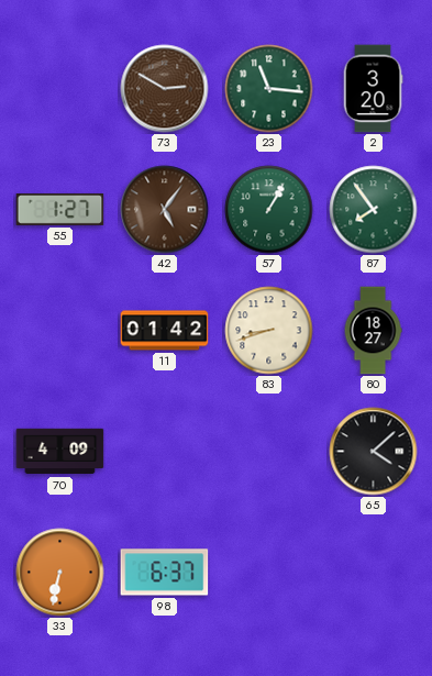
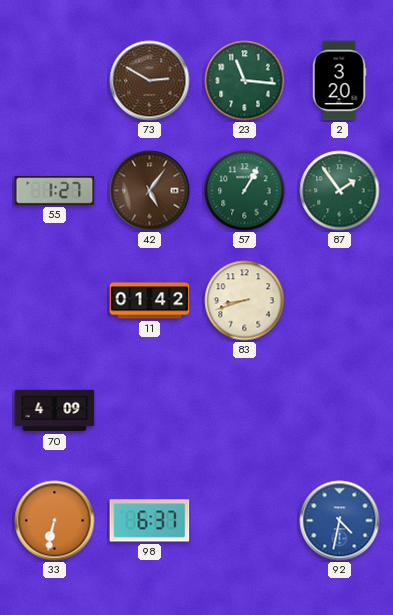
87: 7:54 -> 1:54 (340, 191)
80: 18:27 -> none (373, 331)
65: 4:08 -> none (374, 452)
92: none -> 4:32 (340, 521)
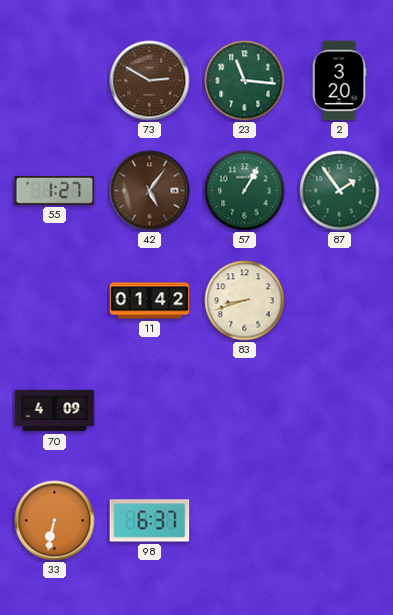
92: 4:32 -> none (340, 521)
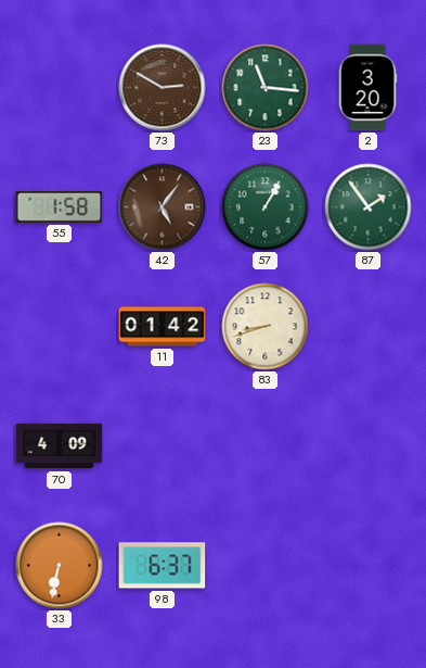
55: 1:27 -> 1:58 (60, 206)
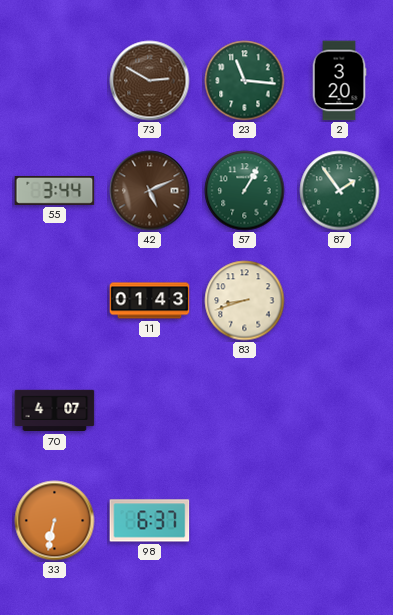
55: 1:58 -> 3:44 (55, 190)
42: 5:06 -> 5:11 (150, 191)
11: 01:42 -> 01:43 (150, 301)
70: 4:09 -> 4:07 (55, 411)
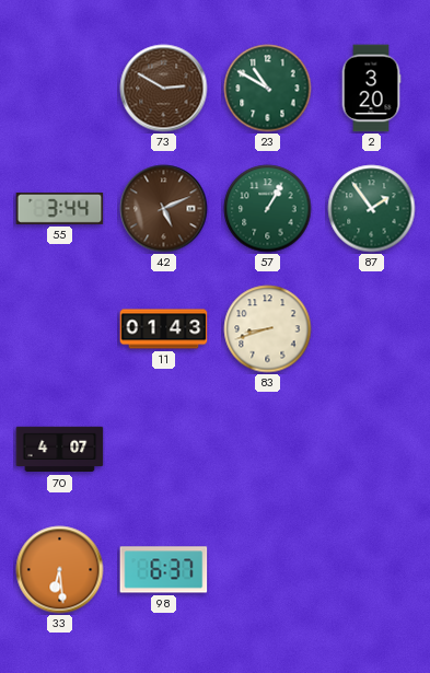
23: 11:16 -> 10:50 (268, 89)
33: 6:32 -> 6:29 (60, 570)
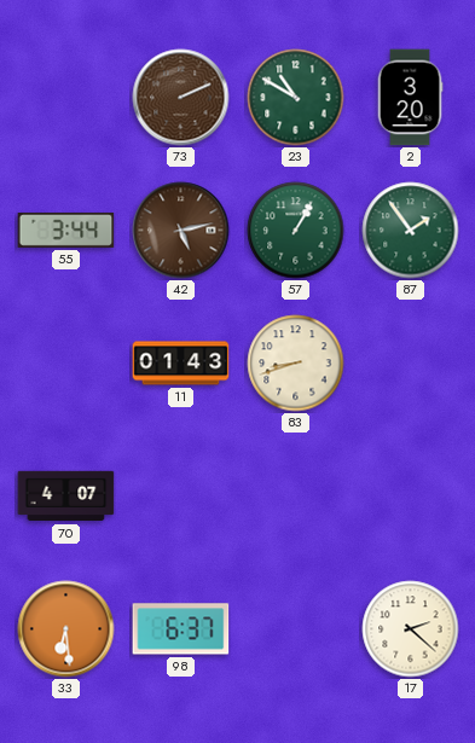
73: 2:50 -> 2:11 (181, 98)
42: 5:11 -> 5:13 (181, 231)
17: none -> 2:22 (411, 629)
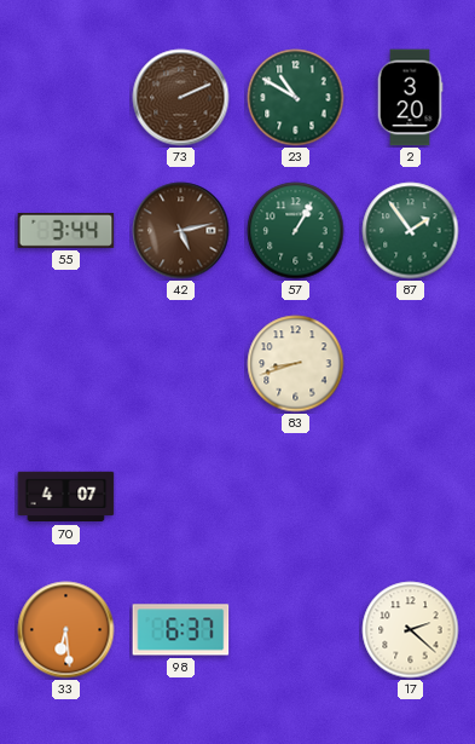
11: 01:43 -> none (181, 364)
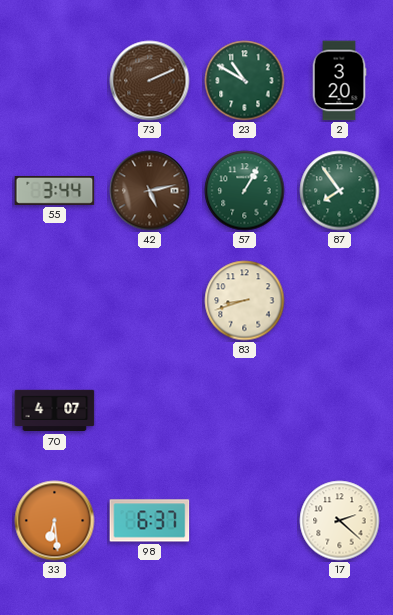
87: 1:54 -> 7:54 (340, 191)
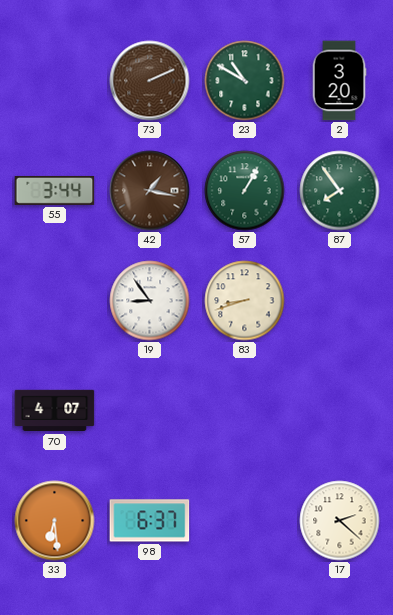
42: 5:13 -> 1:17 (150, 191)
19: none -> 8:54 (150, 301)
